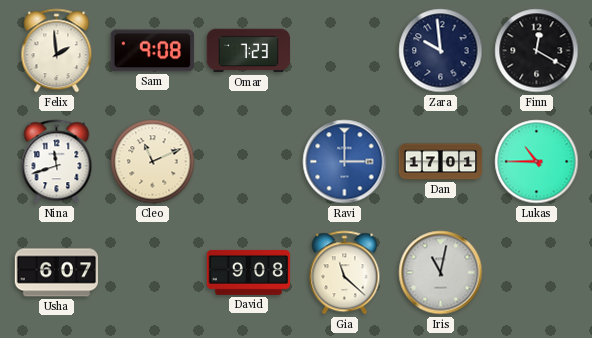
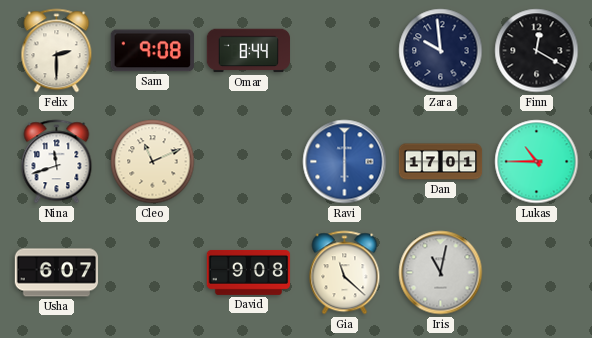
Felix: 1:59 -> 2:30 (57, 51)
Omar: 7:23 -> 8:44 (249, 51)
Ravi: 3:00 -> 6:00 (345, 162)
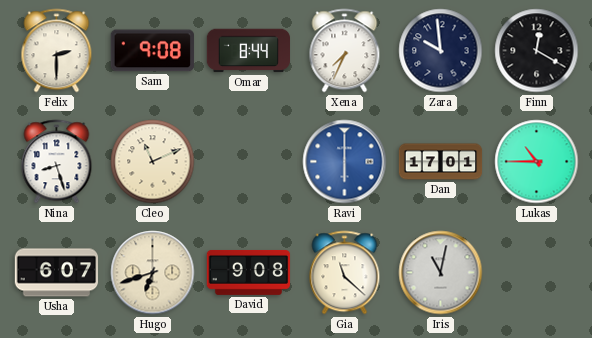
Xena: none -> 7:34 (345, 51)
Nina: 11:42 -> 8:27 (57, 162)
Hugo: none -> 6:42 (153, 273)
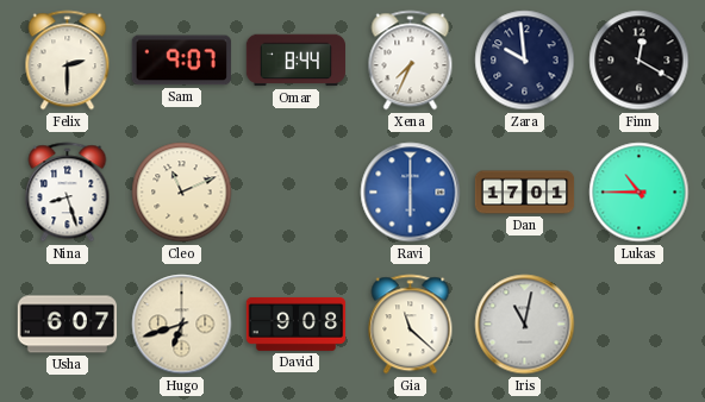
Sam: 9:08 -> 9:07 (181, 61)
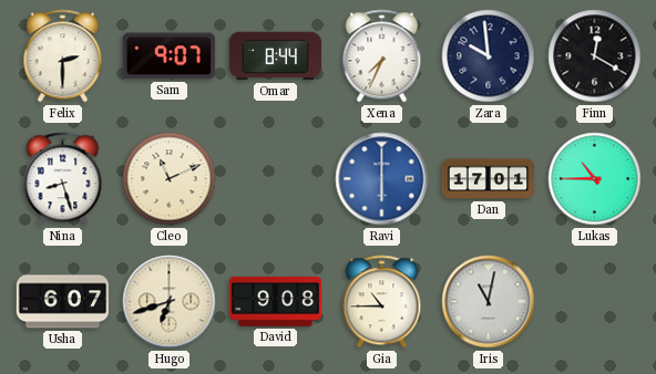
Gia: 11:22 -> 10:45 (382, 302)
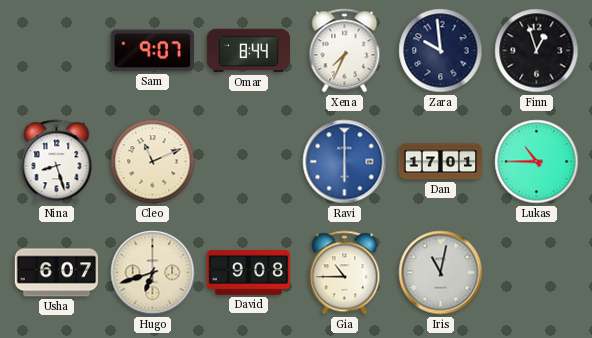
Felix: 2:30 -> none (63, 56)
Finn: 12:20 -> 12:57 (537, 51)
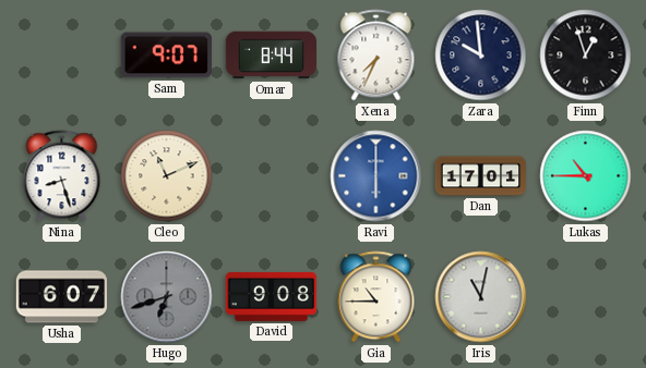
Hugo dial: cream -> grey (167, 297)
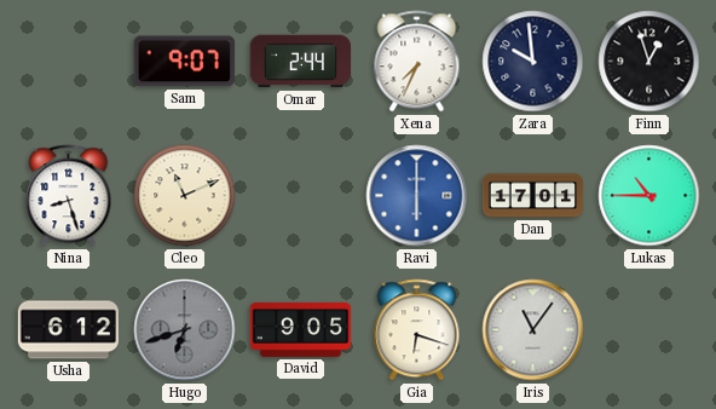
Omar: 8:44 -> 2:44 (301, 62)
Usha: 6:07 -> 6:12 (69, 330)
David: 9:08 -> 9:05 (301, 329)
Gia: 10:45 -> 6:18 (417, 330)
Iris: 11:02 -> 11:06 (533, 330)
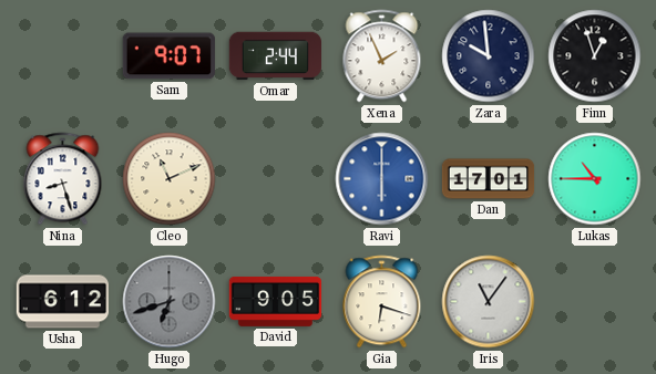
Xena: 7:34 -> 1:56 (382, 56)
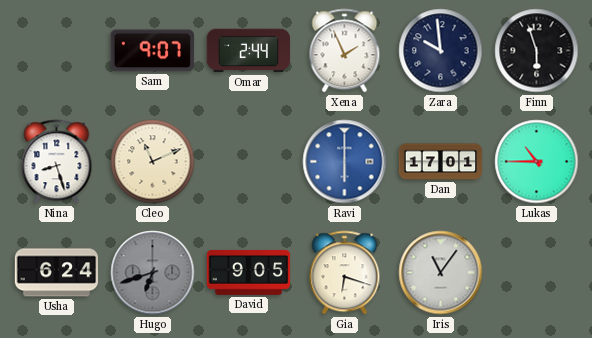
Finn: 12:57 -> 5:57 (537, 51)
Usha: 6:12 -> 6:24 (57, 273)
